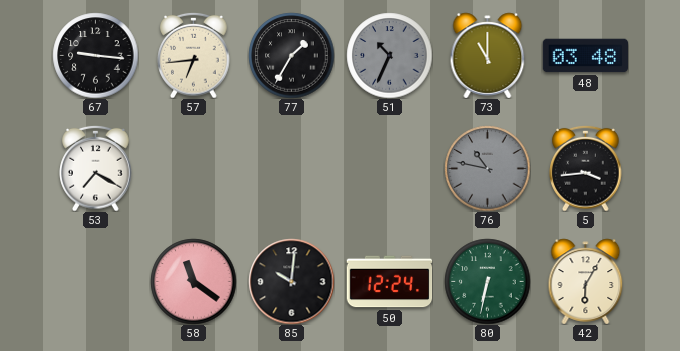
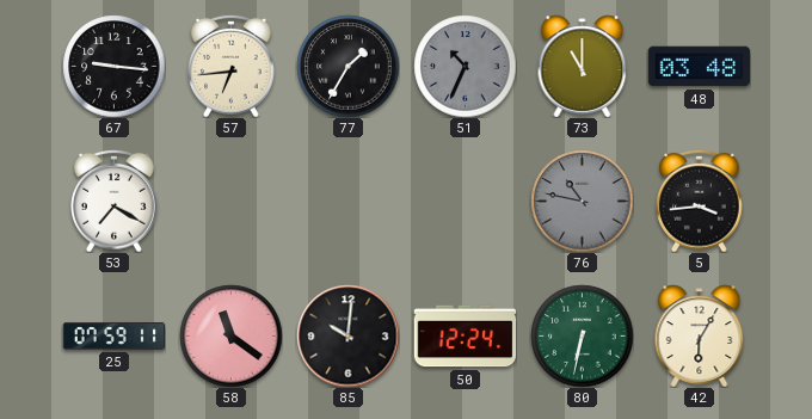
25: none -> 07:59 (113, 337)
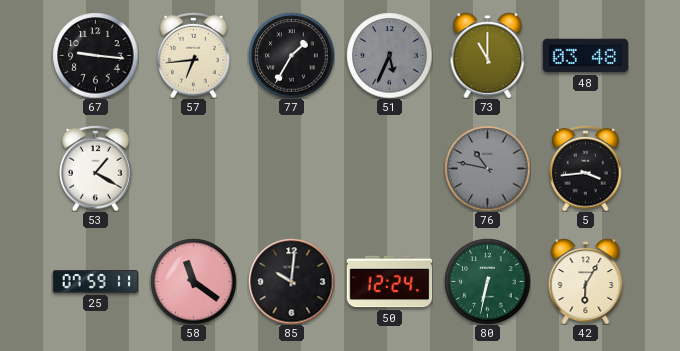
51: 10:34 -> 5:34 (389, 55)
53: 7:20 -> 1:20 (96, 168)
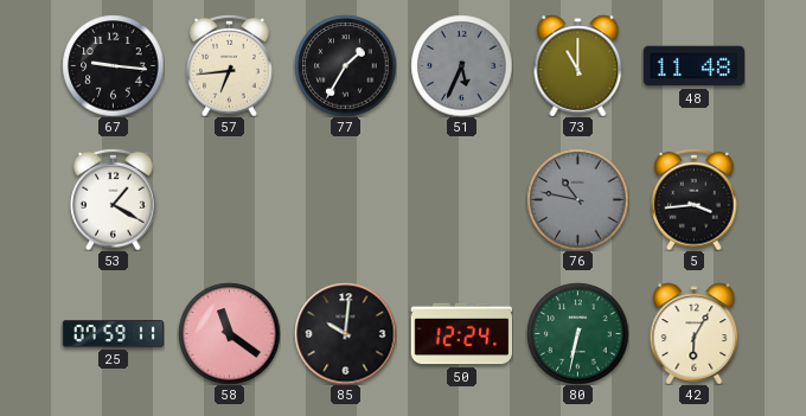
48: 03:48 -> 11:48 (693, 66)
